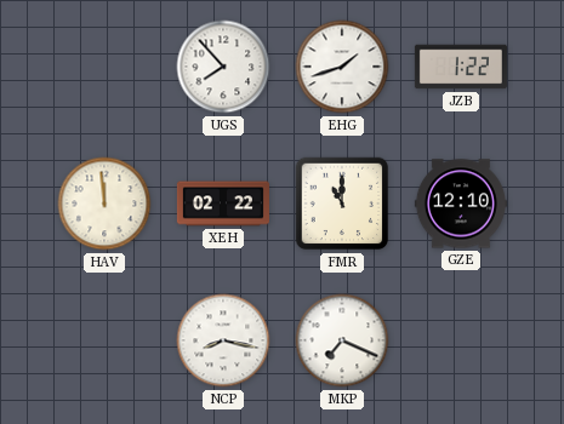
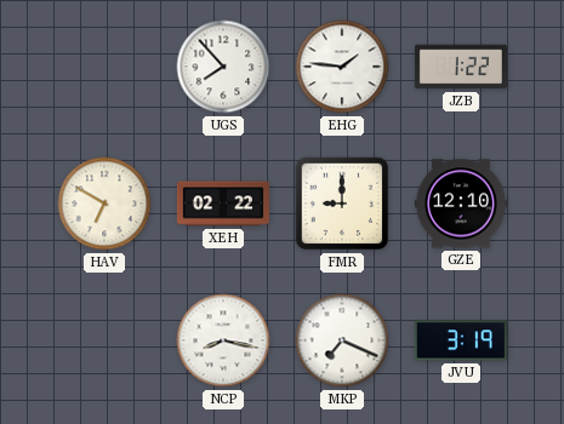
EHG: 1:42 -> 1:46 (342, 67)
HAV: 11:59 -> 6:50 (104, 204)
FMR: 11:00 -> 9:00 (342, 204)
JVU: none -> 3:19 (461, 340)
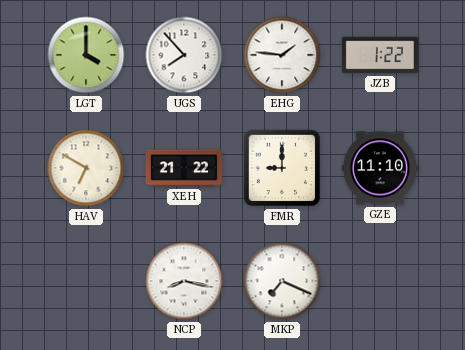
LGT: none -> 4:00 (86, 55)
XEH: 02:22 -> 21:22 (184, 168)
GZE: 12:10 -> 11:10 (380, 168)
JVU: 3:19 -> none (461, 340)
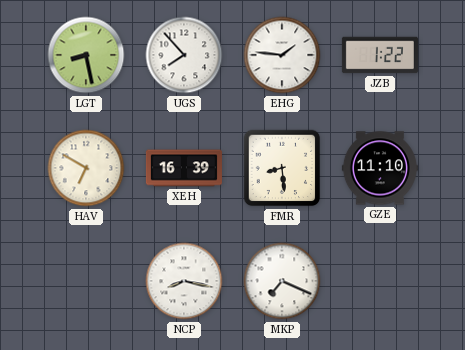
LGT: 4:00 -> 8:28 (86, 55)
XEH: 21:22 -> 16:39 (184, 168)
FMR: 9:00 -> 8:29 (282, 168)
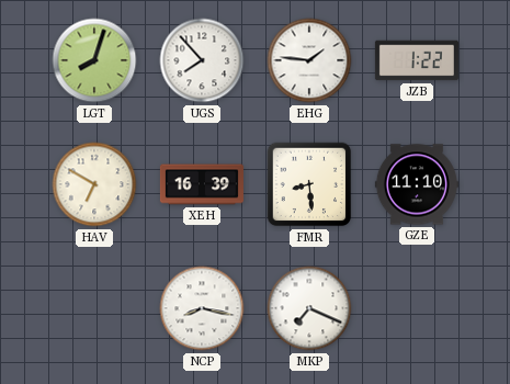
LGT: 8:28 -> 8:03 (94, 60)
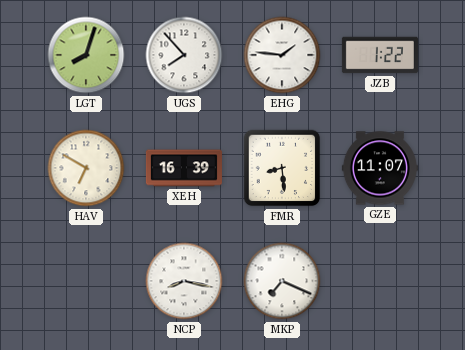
GZE: 11:10 -> 11:07 (380, 168)
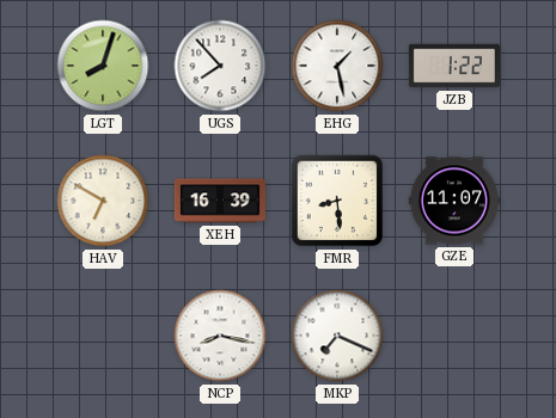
EHG: 1:46 -> 1:28 (337, 66)
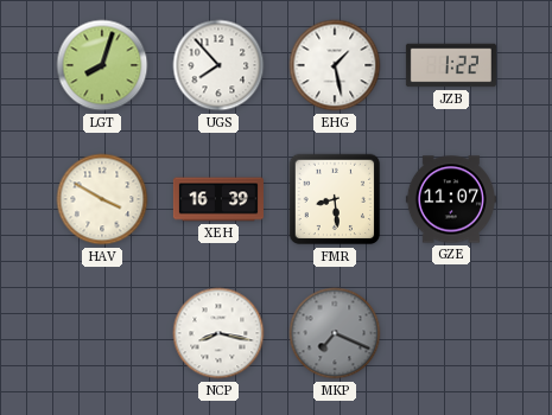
HAV: 6:50 -> 3:50 (102, 199)
MKP dial: white -> grey (335, 333)
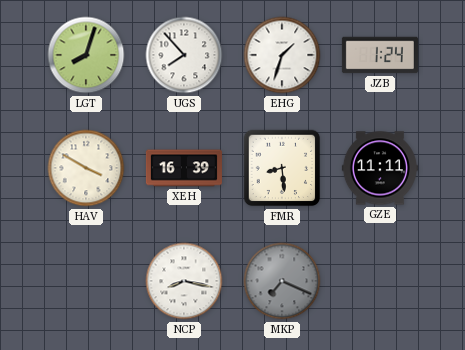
EHG: 1:28 -> 1:33 (282, 55)
JZB: 1:22 -> 1:24 (380, 55)
GZE: 11:07 -> 11:11 (380, 168)
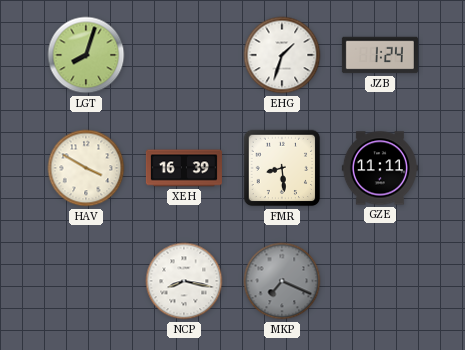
UGS: 7:53 -> none (184, 55)
